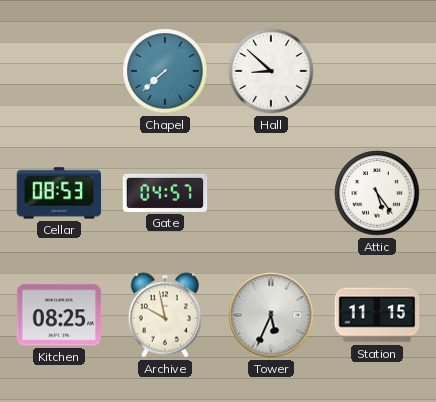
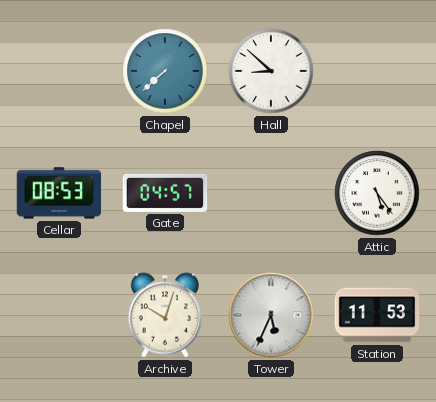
Kitchen: 08:25 -> none (59, 315)
Archive: 9:58 -> 10:03 (165, 315)
Station: 11:15 -> 11:53 (377, 315)
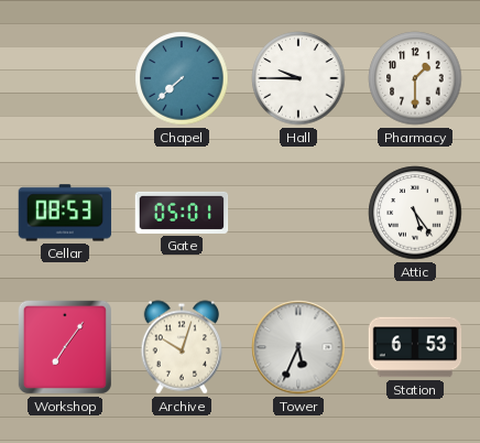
Hall: 8:52 -> 9:45 (298, 78)
Pharmacy: none -> 1:30 (415, 78)
Gate: 04:57 -> 05:01 (182, 213)
Workshop: none -> 7:06 (65, 347)
Station: 11:53 -> 6:53 (415, 347)
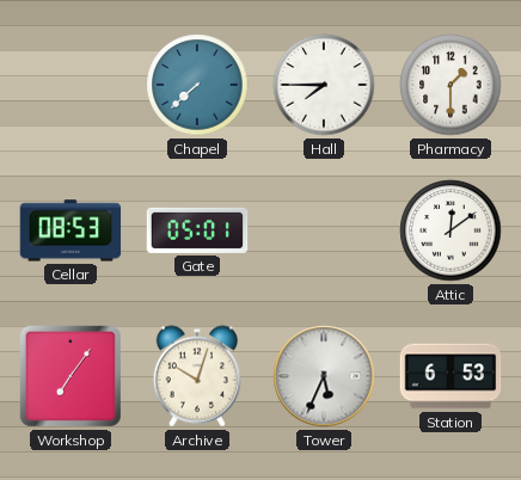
Hall: 9:45 -> 7:45 (324, 85)
Attic: 5:24 -> 12:09 (450, 230)
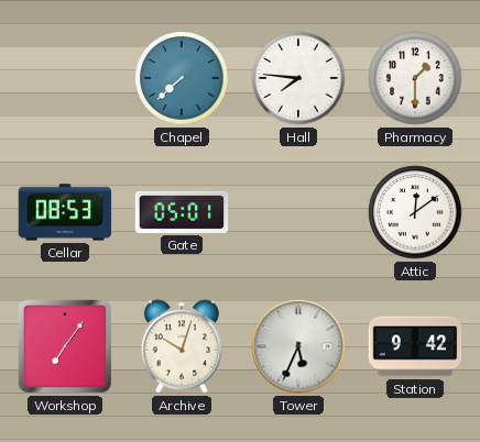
Hall: 7:45 -> 7:46 (298, 78)
Station: 6:53 -> 9:42 (415, 346)
